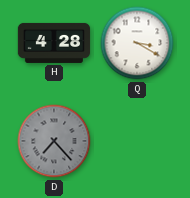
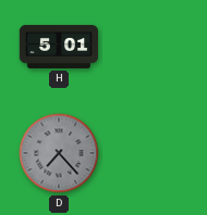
H: 4:28 -> 5:01 (59, 47)
Q: 3:20 -> none (137, 43)
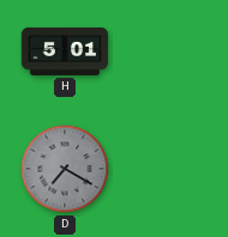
D: 7:23 -> 7:20 (65, 169)
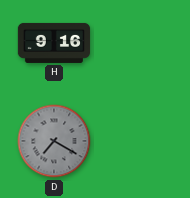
H: 5:01 -> 9:16 (54, 43)
